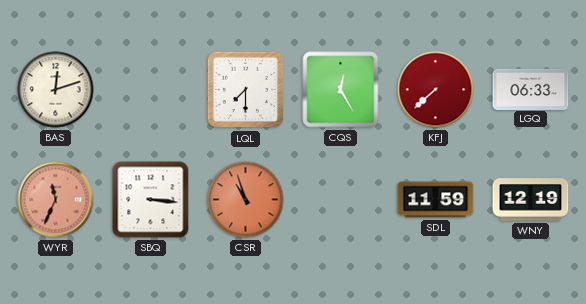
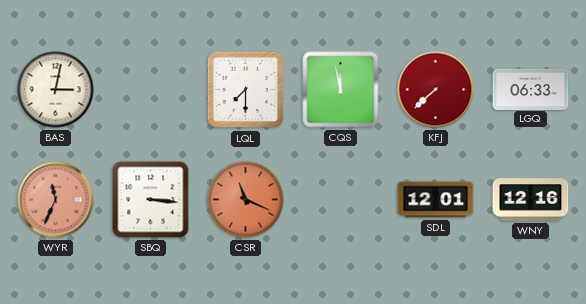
BAS: 12:12 -> 3:02 (56, 90)
CQS: 12:25 -> 11:58 (341, 90)
CSR: 10:57 -> 11:19 (246, 200)
SDL: 11:59 -> 12:01 (436, 200)
WNY: 12:19 -> 12:16 (531, 200)
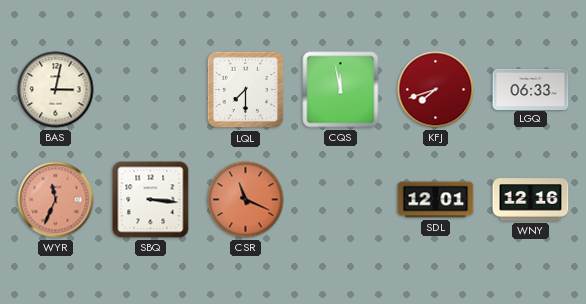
KFJ: 7:38 -> 7:42 (436, 90)
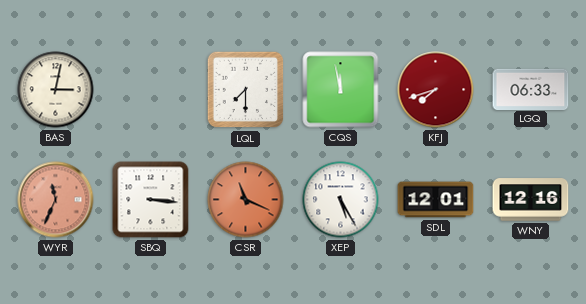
XEP: none -> 5:25 (341, 200)
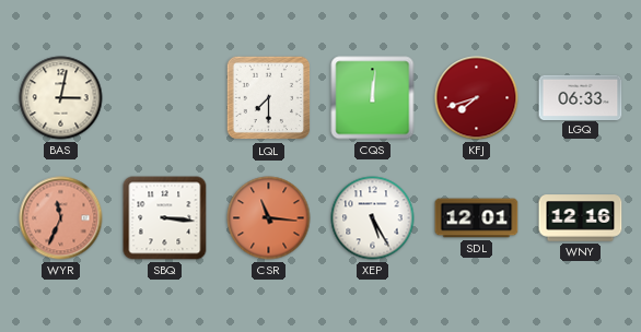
CQS: 11:58 -> 12:01 (373, 98)
CSR: 11:19 -> 11:16 (269, 218)
